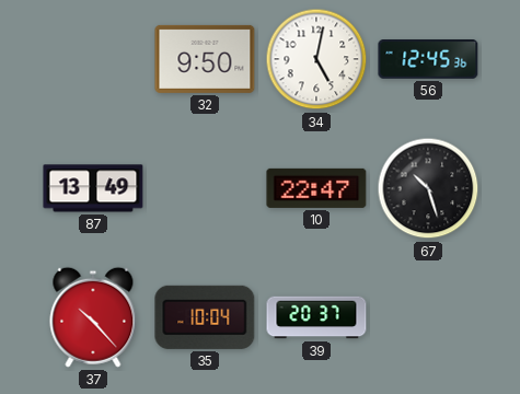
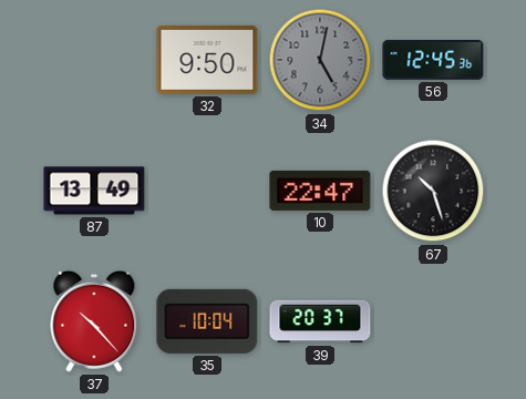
34 dial: white -> grey (320, 60)
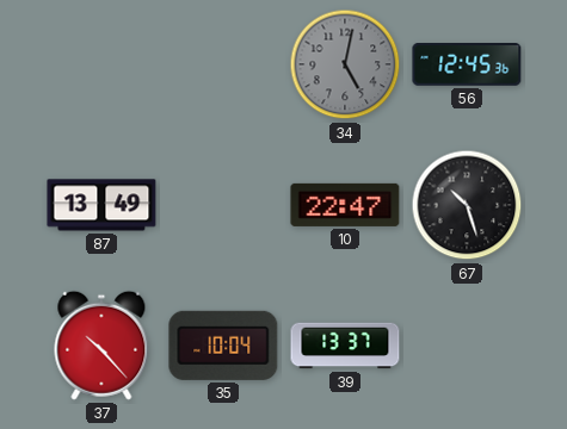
32: 9:50 -> none (207, 60)
39: 20:37 -> 13:37 (345, 346)
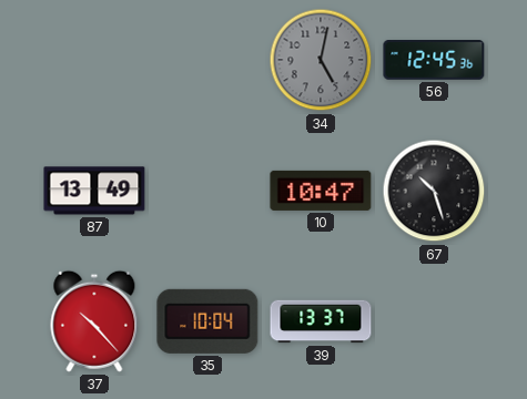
10: 22:47 -> 10:47 (321, 191)
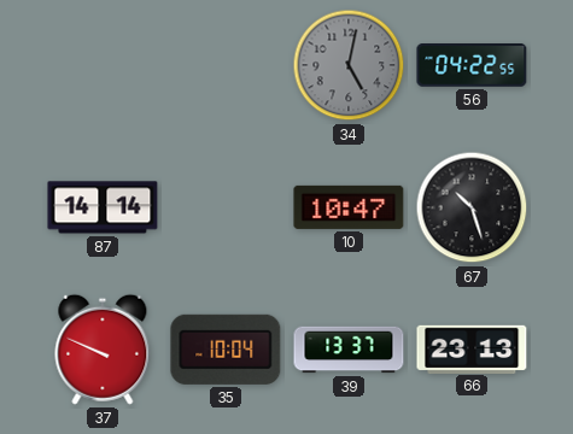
56: 12:45 -> 04:22 (472, 66)
87: 13:49 -> 14:14 (103, 207)
37: 10:23 -> 9:49 (103, 350)
66: none -> 23:13 (472, 348)
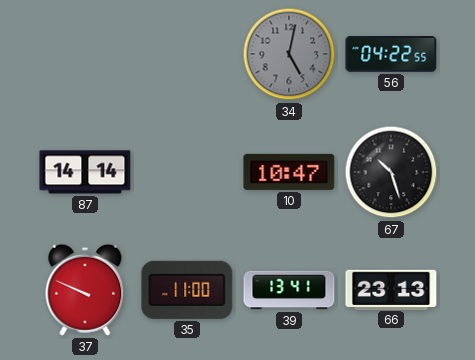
35: 10:04 -> 11:00 (187, 290)
39: 13:37 -> 13:41 (289, 290)
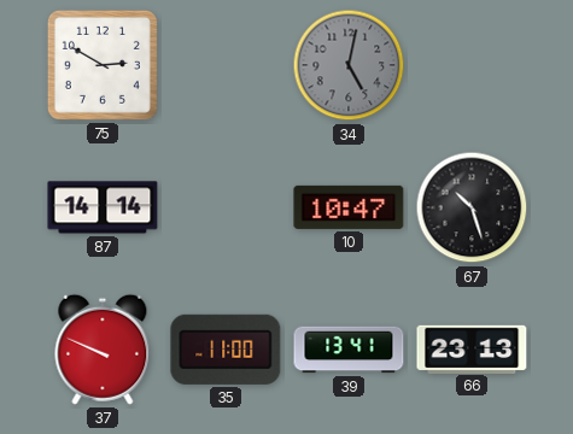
75: none -> 2:50 (103, 65)
56: 04:22 -> none (391, 55)
